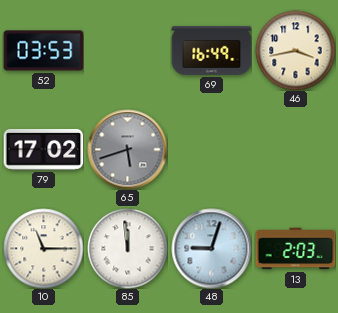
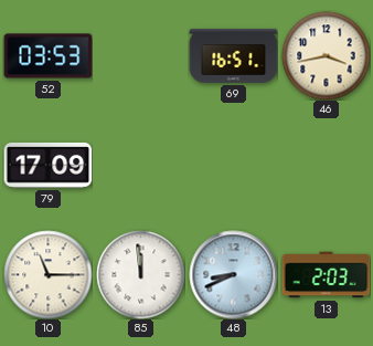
69: 16:49 -> 16:51 (233, 55)
79: 17:02 -> 17:09 (47, 165)
65: 5:42 -> none (127, 149)
48: 9:03 -> 8:41 (233, 274)
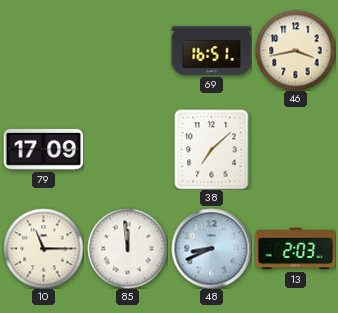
52: 03:53 -> none (47, 56)
38: none -> 7:08 (212, 149)
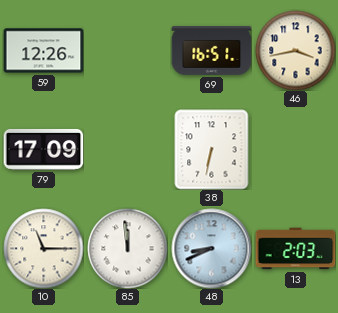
59: none -> 12:26 (43, 51)
38: 7:08 -> 6:32 (212, 149)
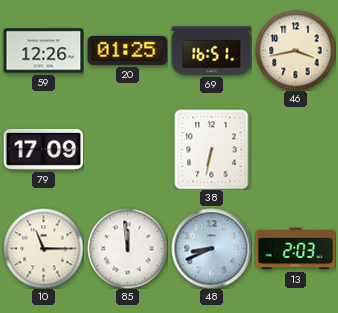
20: none -> 01:25 (127, 50)
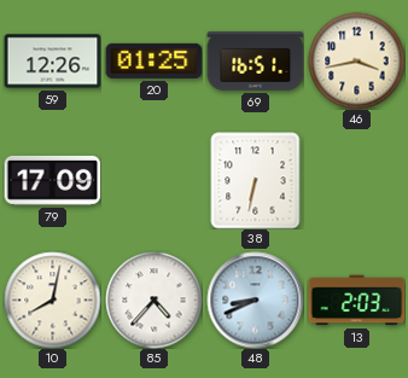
10: 11:15 -> 8:02 (52, 300)
85: 11:59 -> 4:37 (153, 300)
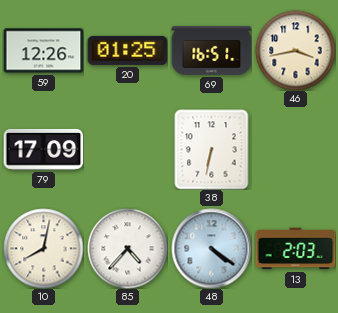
48: 8:41 -> 4:21 (211, 248)
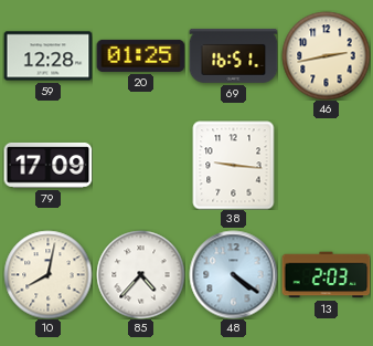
59: 12:26 -> 12:28 (47, 56)
46: 3:43 -> 2:43 (326, 55)
38: 6:32 -> 9:16 (234, 165)
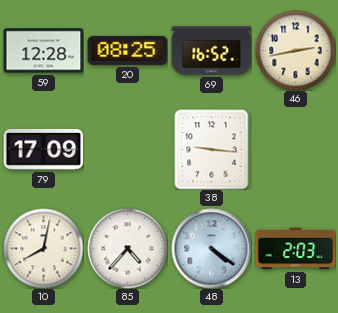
20: 01:25 -> 08:25 (127, 50)
69: 16:51 -> 16:52 (211, 50)
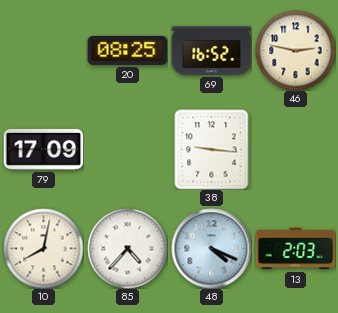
59: 12:28 -> none (43, 51)
46: 2:43 -> 2:47 (295, 50)
48: 4:21 -> 4:19 (211, 248)
